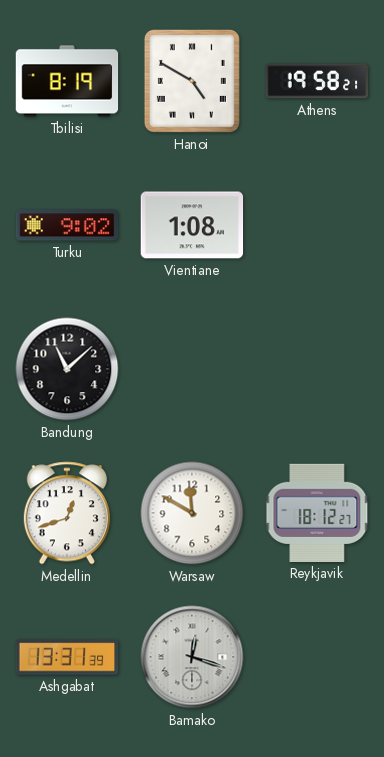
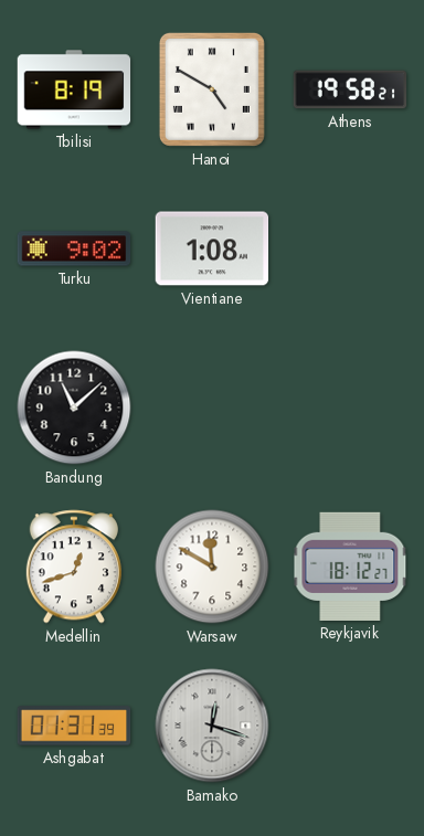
Ashgabat: 13:31 -> 01:31 (74, 726)
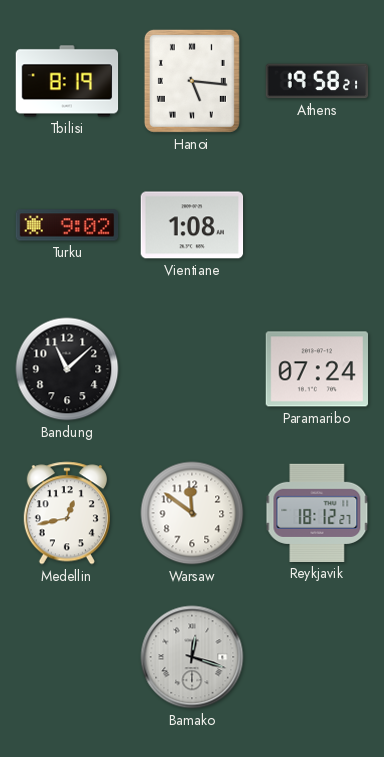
Hanoi: 4:50 -> 5:16 (192, 81)
Paramaribo: none -> 07:24 (317, 369)
Medellin: 12:42 -> 12:43 (67, 513)
Warsaw: 11:50 -> 11:51 (192, 513)
Ashgabat: 01:31 -> none (74, 726)
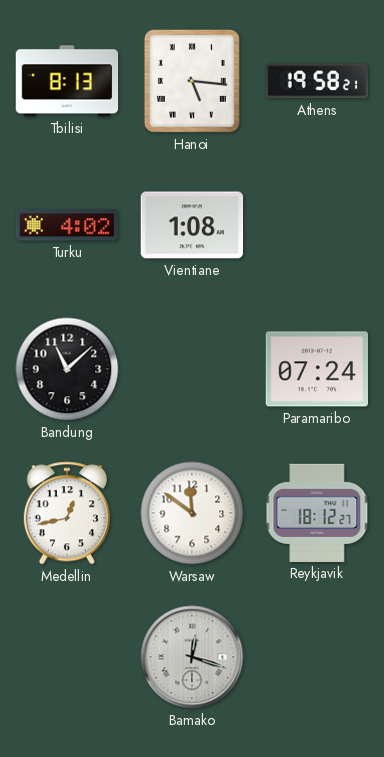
Tbilisi: 8:19 -> 8:13 (67, 81)
Turku: 9:02 -> 4:02 (67, 225)
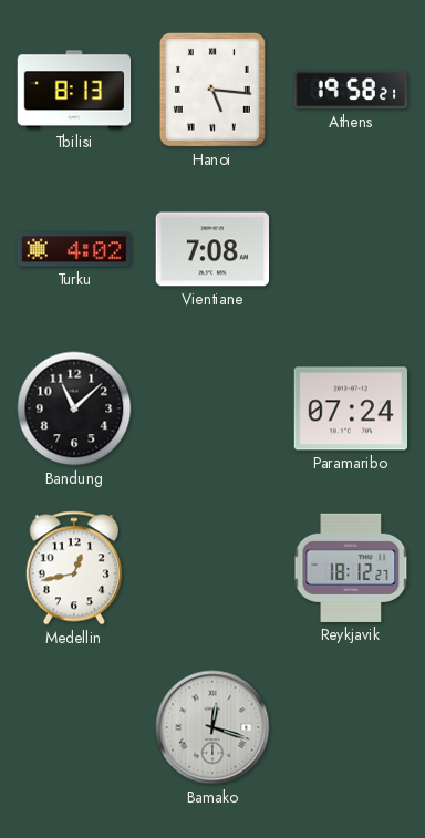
Vientiane: 1:08 -> 7:08 (212, 249)
Warsaw: 11:51 -> none (192, 513)
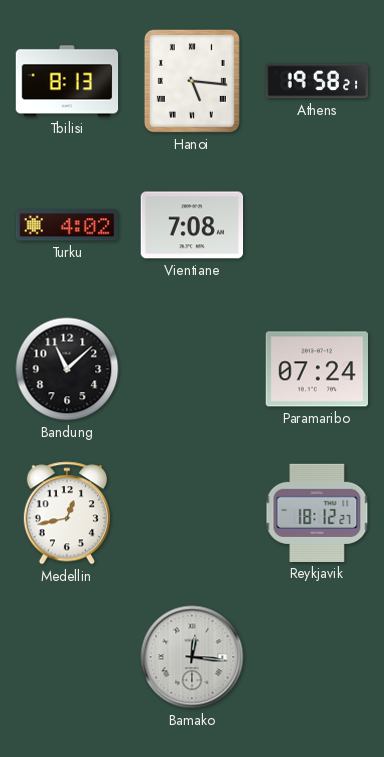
Bamako: 12:18 -> 12:16 (192, 657)
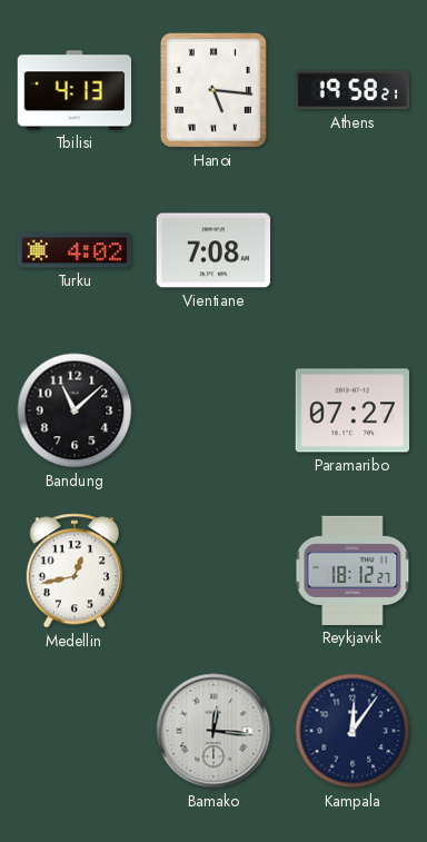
Tbilisi: 8:13 -> 4:13 (75, 90)
Paramaribo: 07:24 -> 07:27 (352, 410)
Kampala: none -> 12:06 (352, 731)
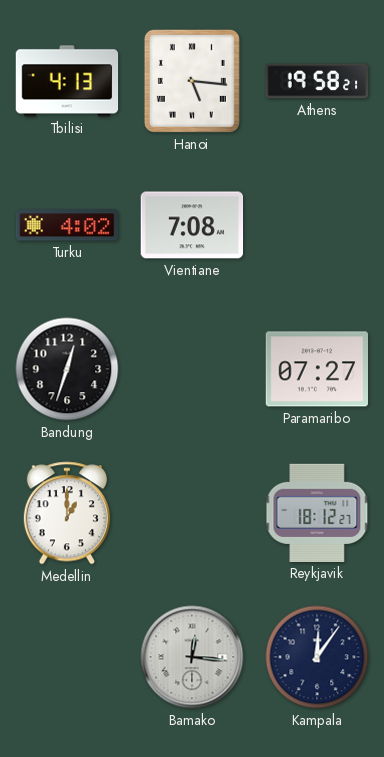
Bandung: 11:08 -> 12:33 (67, 369)
Medellin: 12:43 -> 1:00 (67, 513)
